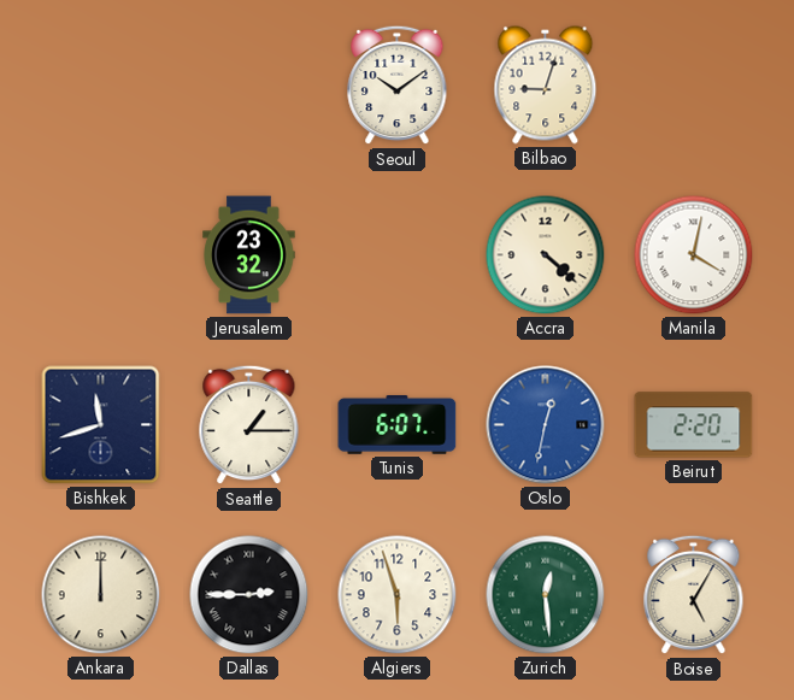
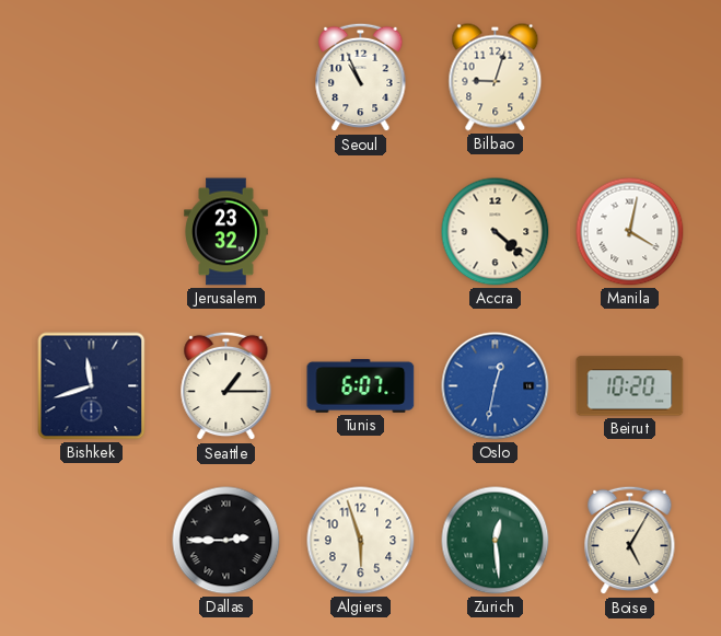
Seoul: 10:09 -> 10:56 (361, 78)
Beirut: 2:20 -> 10:20 (630, 386)
Ankara: 12:00 -> none (101, 595)
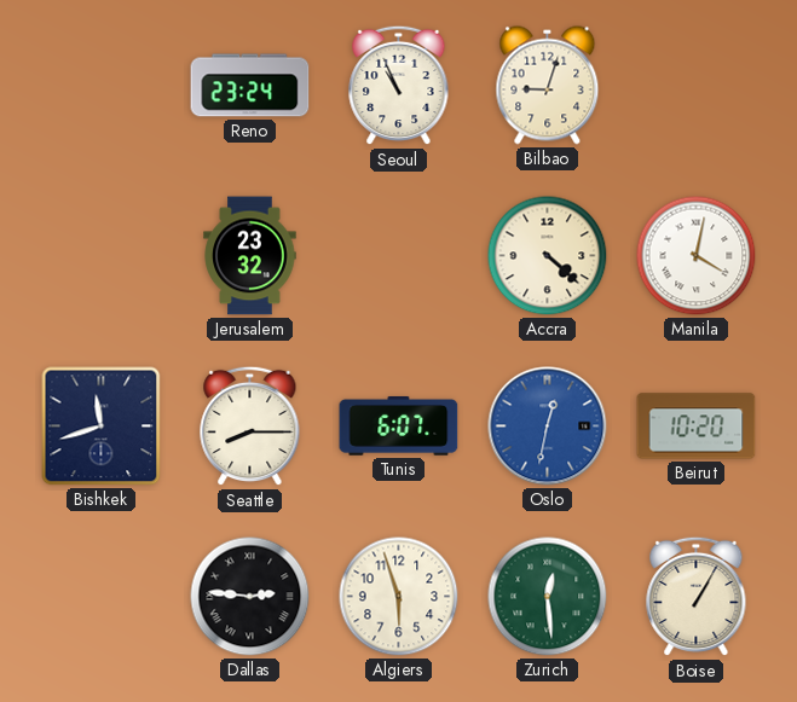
Reno: none -> 23:24 (250, 86)
Seattle: 1:15 -> 8:15 (250, 427)
Dallas: 2:45 -> 2:46 (250, 597)
Boise: 5:05 -> 1:05 (697, 597)
